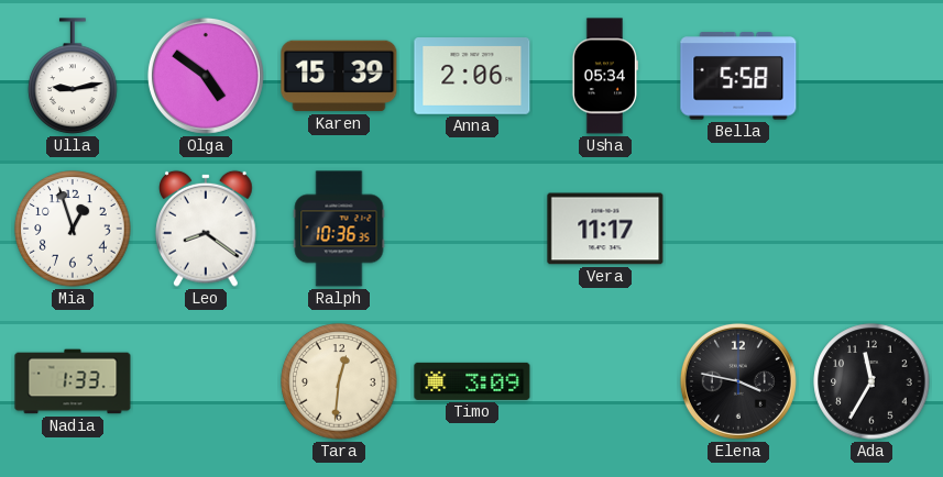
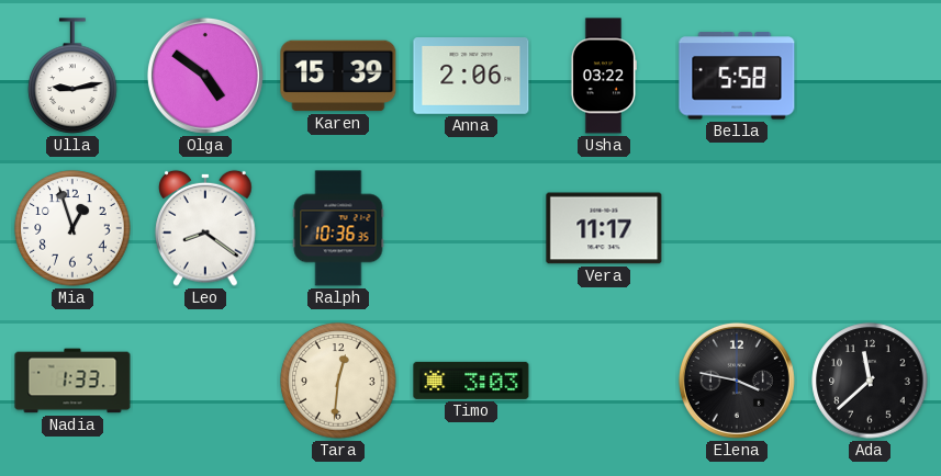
Usha: 05:34 -> 03:22 (604, 76)
Timo: 3:09 -> 3:03 (471, 381)
Ada: 11:35 -> 11:38 (870, 381)
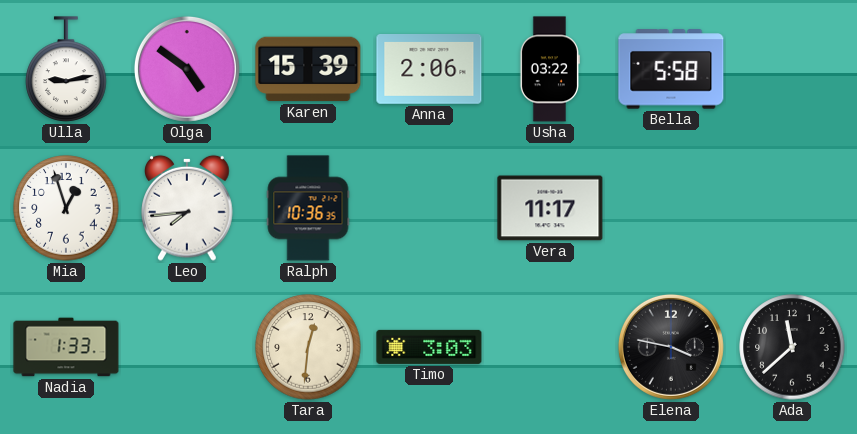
Leo: 8:21 -> 7:44 (187, 208)
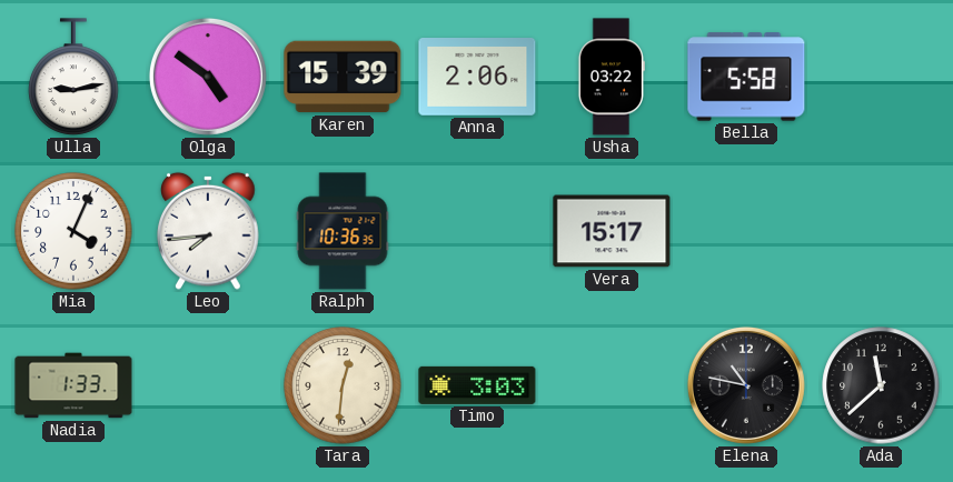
Mia: 12:57 -> 4:04 (73, 231)
Vera: 11:17 -> 15:17 (612, 231)
Elena: 3:47 -> 10:47 (746, 385)
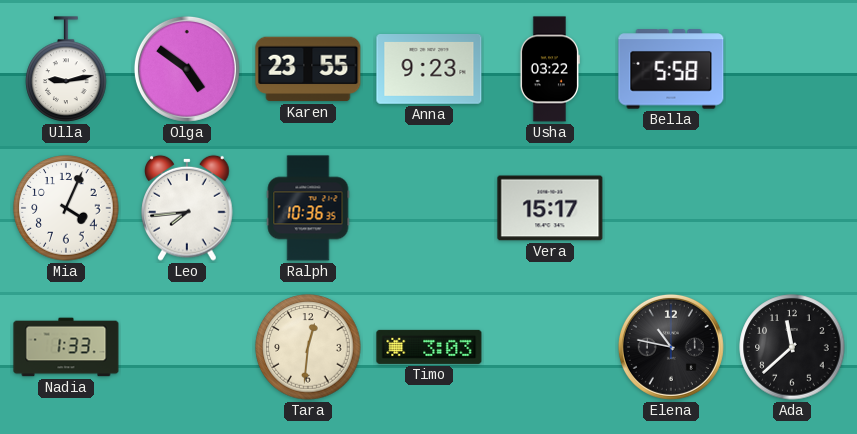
Karen: 15:39 -> 23:55 (308, 69)
Anna: 2:06 -> 9:23 (429, 70)
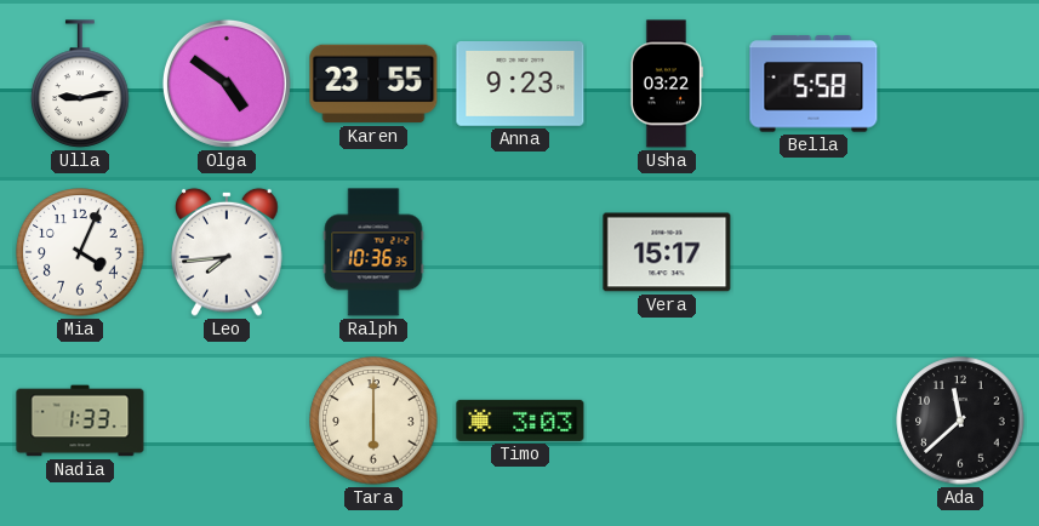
Tara: 12:31 -> 6:00 (373, 421)
Elena: 10:47 -> none (671, 347)
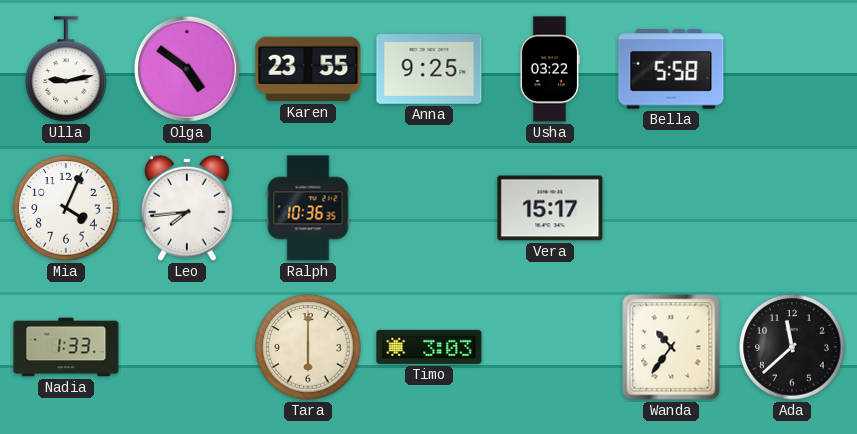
Anna: 9:23 -> 9:25 (429, 70)
Wanda: none -> 10:36 (671, 347)
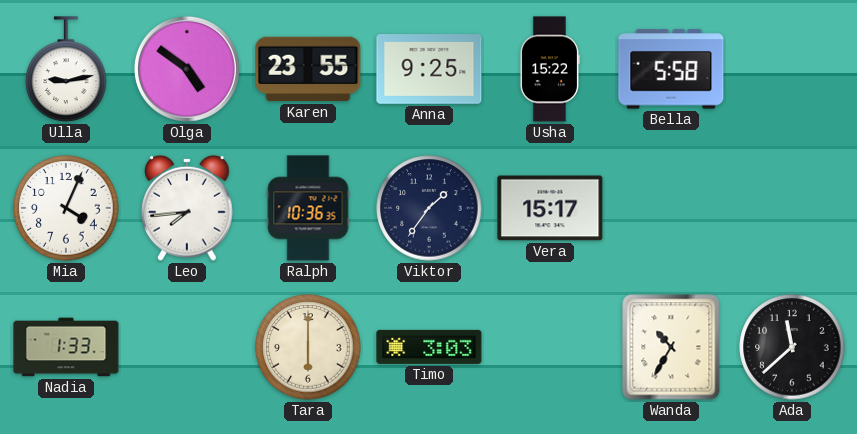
Usha: 03:22 -> 15:22 (550, 69)
Viktor: none -> 1:36 (429, 208)
Wanda: 10:36 -> 10:35 (671, 347)
